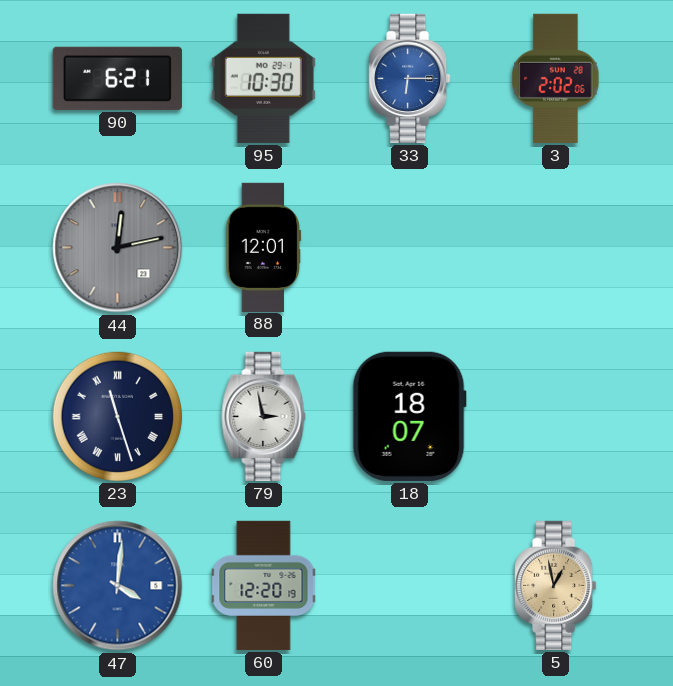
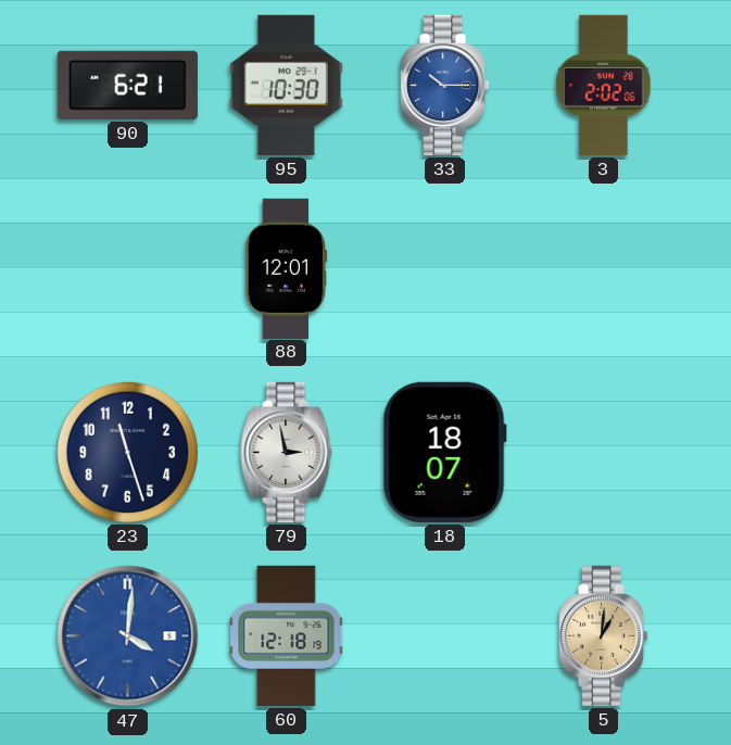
33: 6:15 -> 10:15 (445, 85)
44: 12:13 -> none (118, 248)
23 numerals: Roman -> Arabic (127, 452)
60: 12:20 -> 12:18 (287, 635)
5: 12:58 -> 1:01 (604, 635)
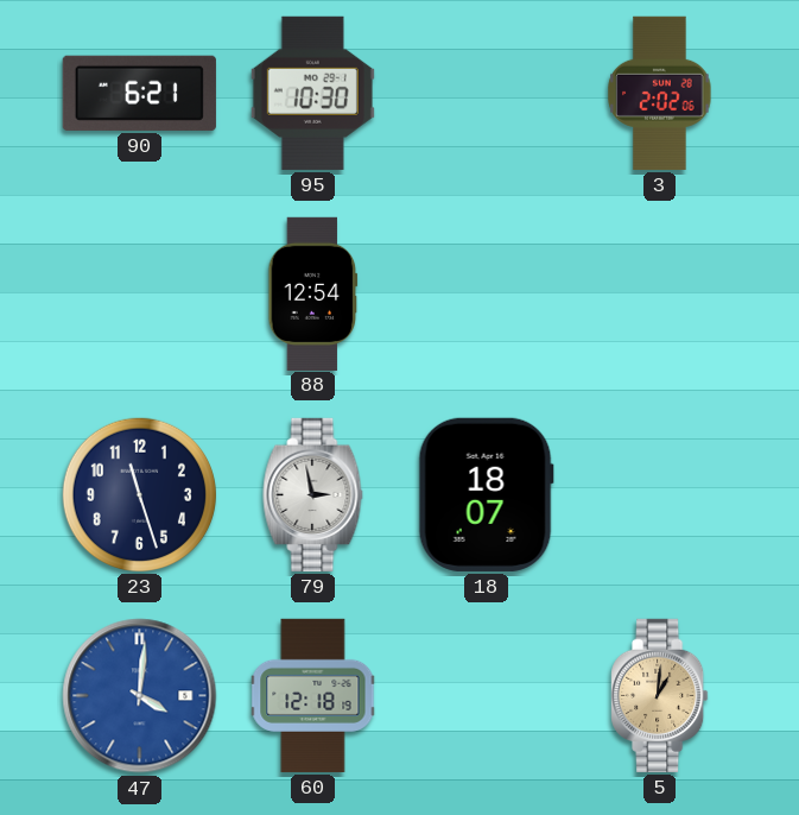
33: 10:15 -> none (445, 85)
88: 12:01 -> 12:54 (313, 293)
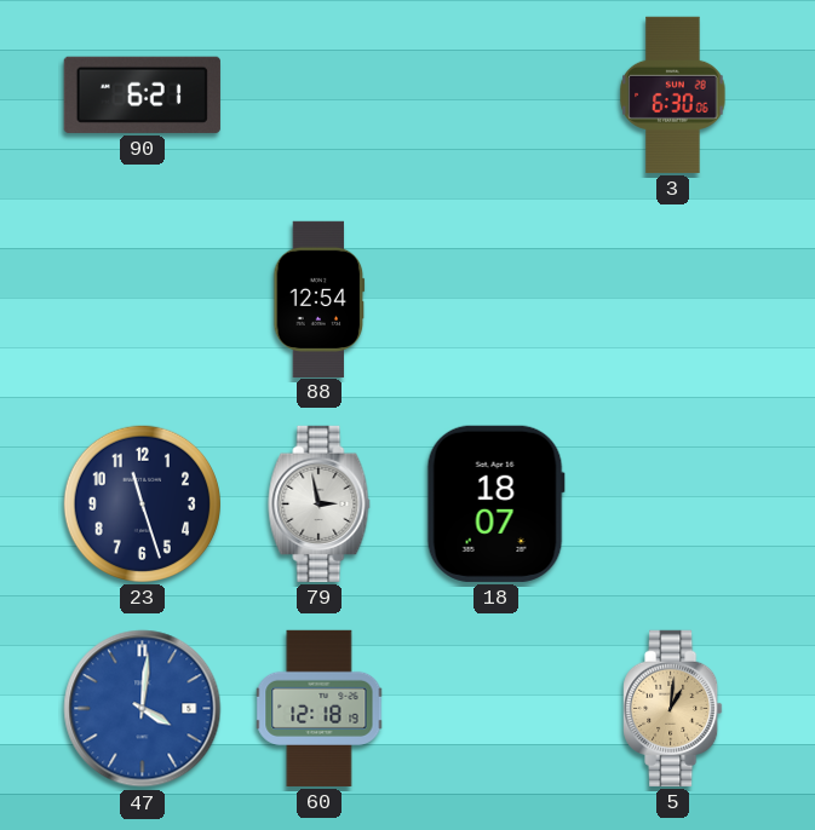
95: 10:30 -> none (312, 93)
3: 2:02 -> 6:30 (673, 94)
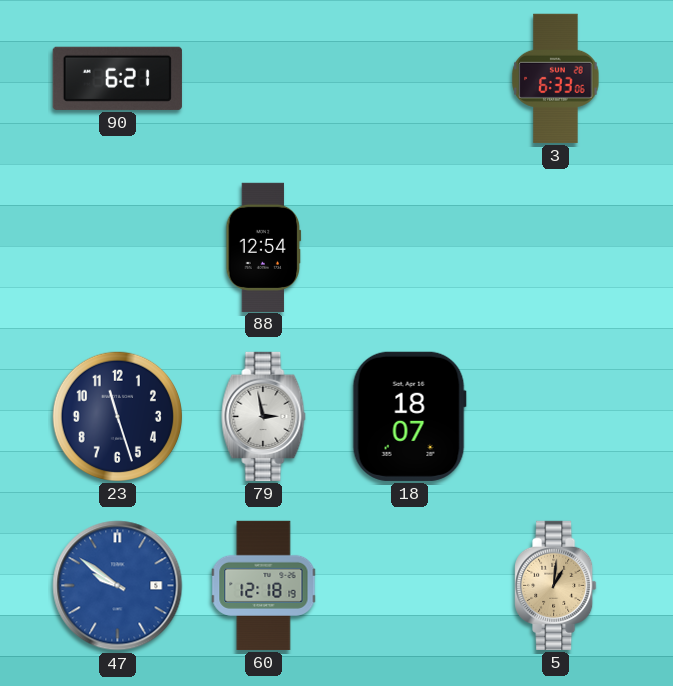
3: 6:30 -> 6:33 (556, 78)
47: 4:01 -> 9:51 (118, 586)
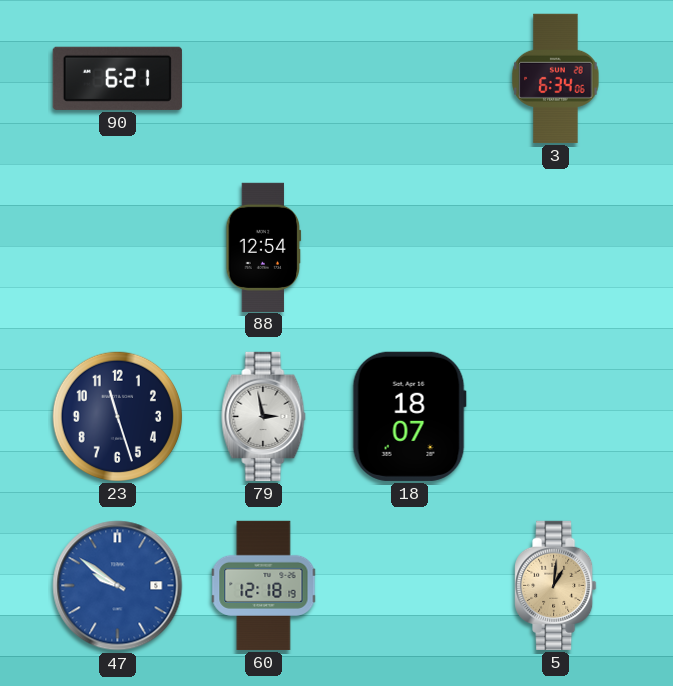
3: 6:33 -> 6:34 (556, 78)
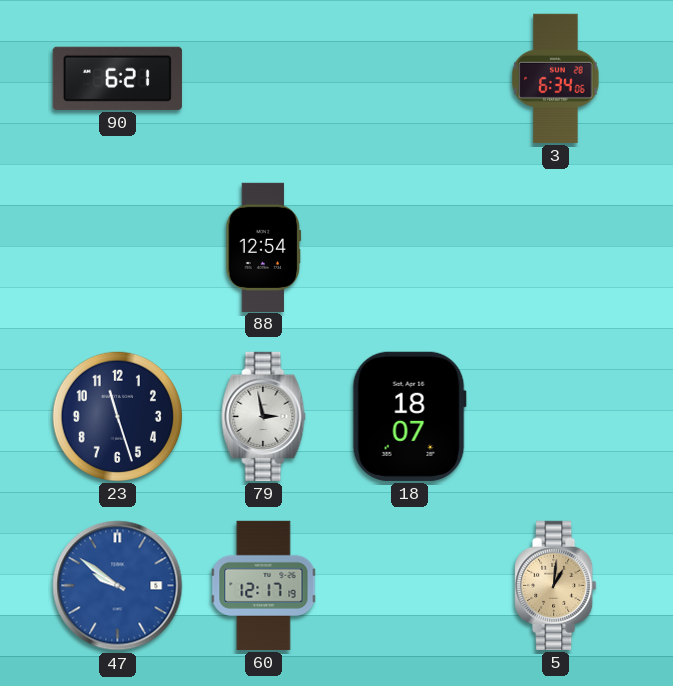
60: 12:18 -> 12:17 (264, 585)
